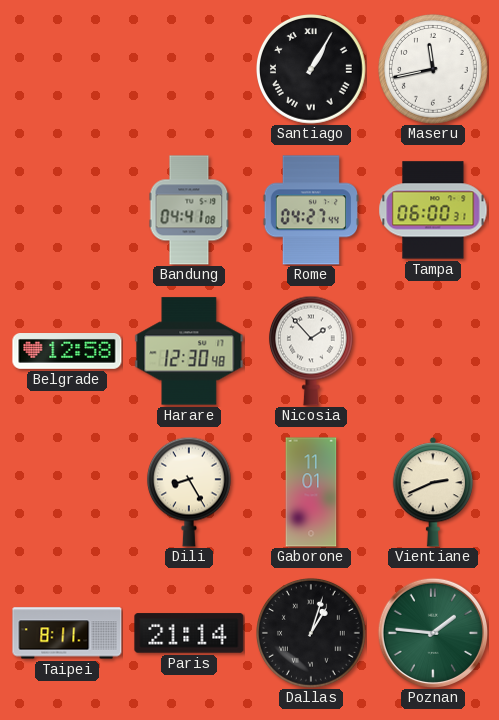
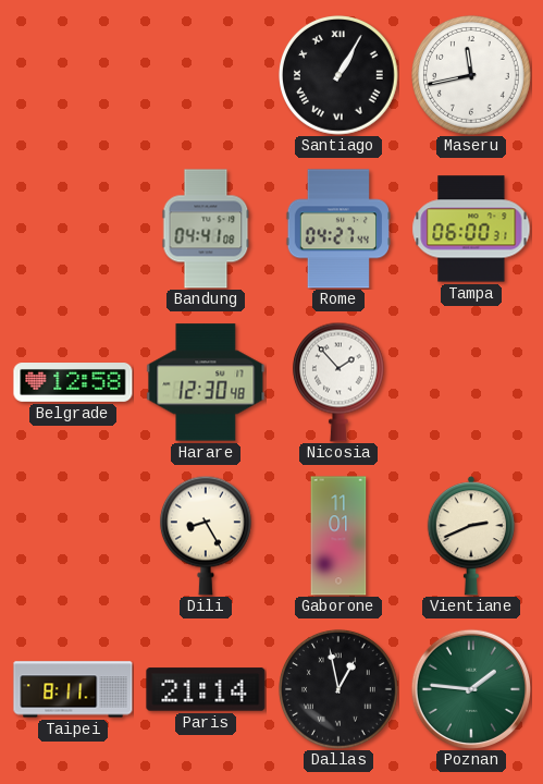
Dallas: 1:03 -> 12:58 (340, 690)
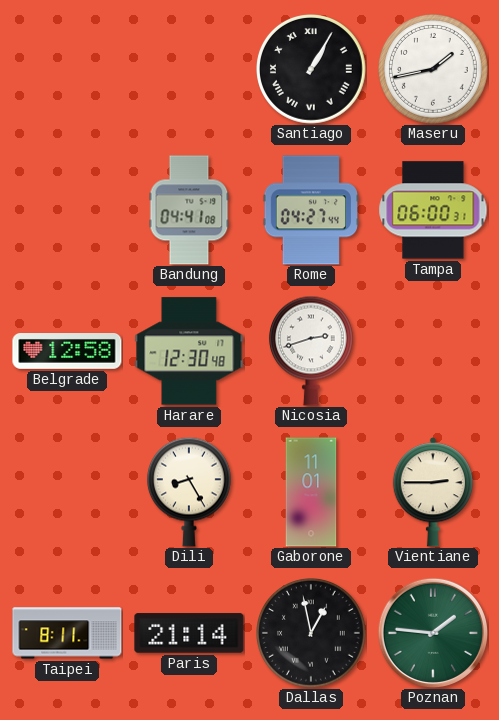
Maseru: 11:43 -> 1:43 (434, 70)
Nicosia: 1:53 -> 2:42 (311, 351)
Vientiane: 2:41 -> 2:45 (432, 492)
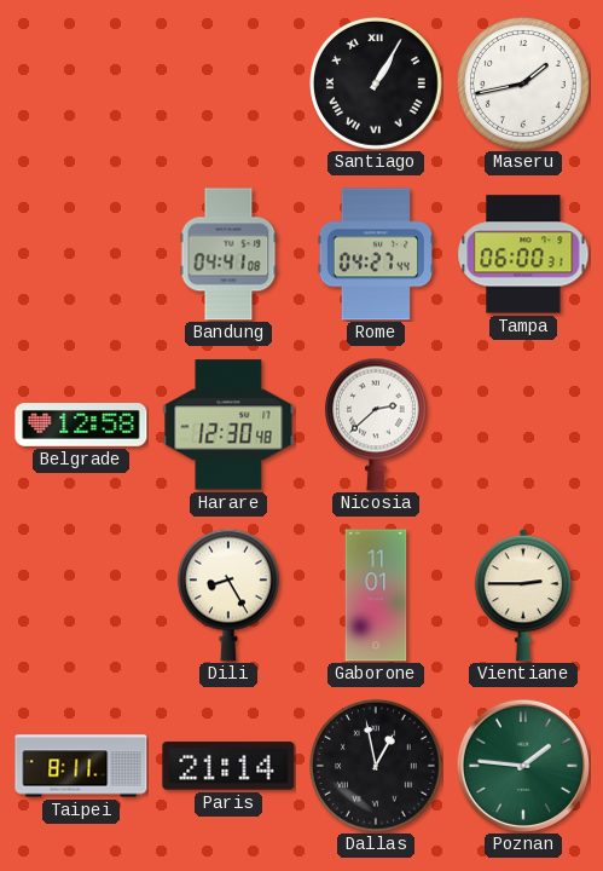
Nicosia: 2:42 -> 2:38 (376, 425)
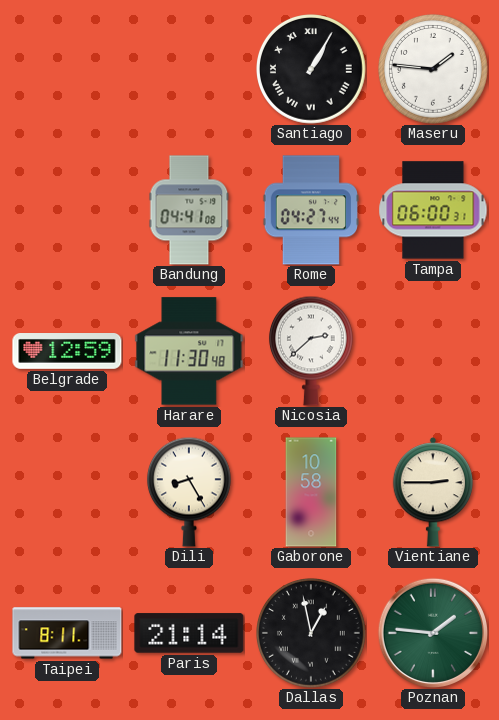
Maseru: 1:43 -> 1:46 (434, 70)
Belgrade: 12:58 -> 12:59 (67, 352)
Harare: 12:30 -> 11:30 (189, 351)
Gaborone: 11:01 -> 10:58 (311, 492)
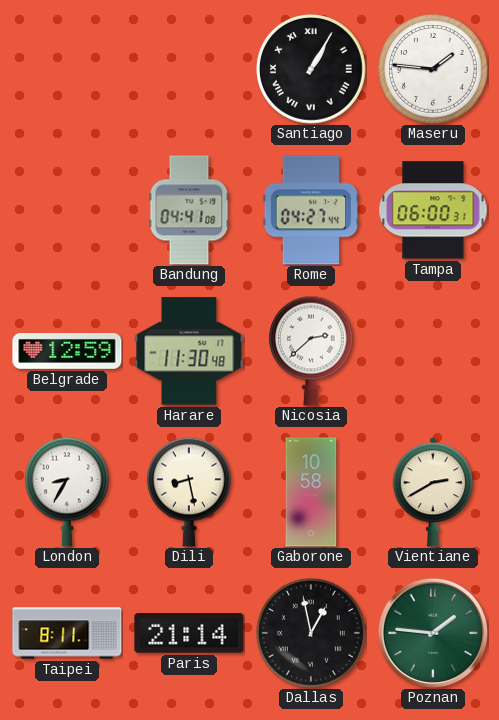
London: none -> 8:35 (67, 492)
Dili: 8:25 -> 8:28 (189, 492)
Vientiane: 2:45 -> 2:40 (432, 492)
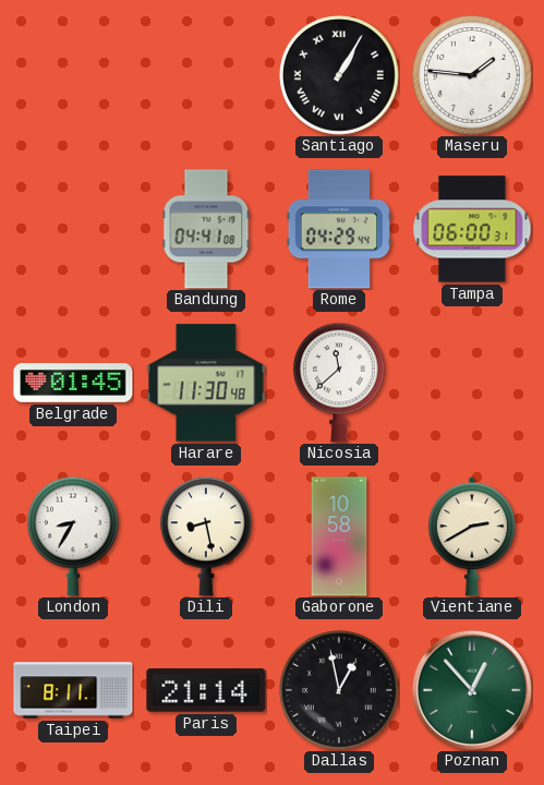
Rome: 04:27 -> 04:29 (338, 229)
Belgrade: 12:59 -> 01:45 (73, 384)
Nicosia: 2:38 -> 11:38 (339, 383)
Poznan: 1:46 -> 12:53 (471, 689)
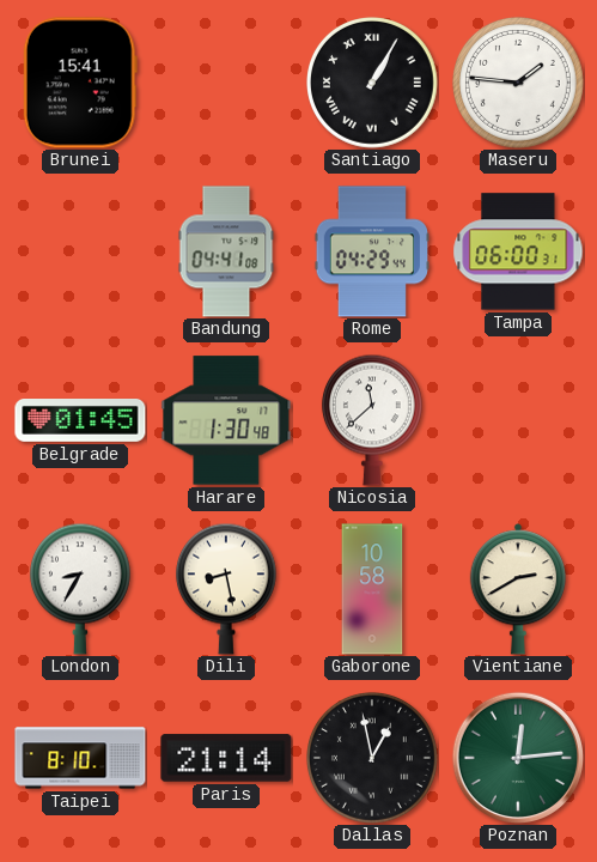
Brunei: none -> 15:41 (80, 83)
Harare: 11:30 -> 1:30 (226, 420)
Taipei: 8:11 -> 8:10 (80, 758)
Poznan: 12:53 -> 12:14 (517, 757)
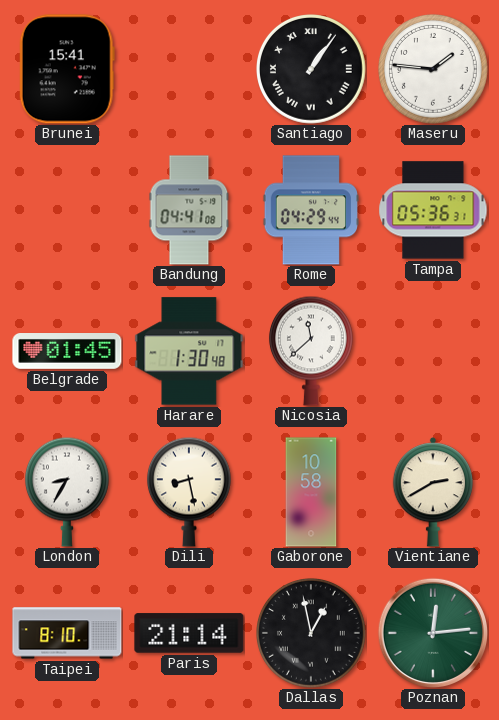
Santiago: 1:05 -> 1:06 (312, 70)
Tampa: 06:00 -> 05:36 (433, 210)
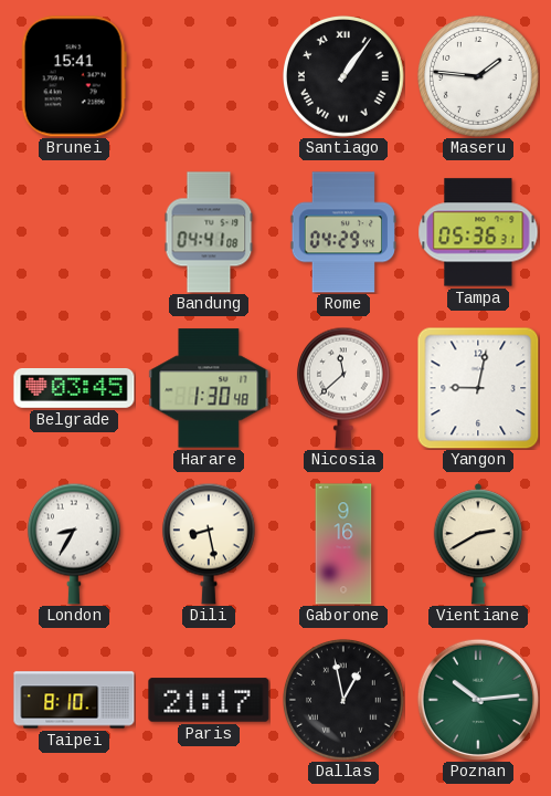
Belgrade: 01:45 -> 03:45 (74, 389)
Yangon: none -> 9:02 (478, 388)
Gaborone: 10:58 -> 9:16 (343, 544)
Paris: 21:14 -> 21:17 (209, 700)
Poznan: 12:14 -> 10:14 (477, 699)
